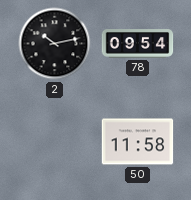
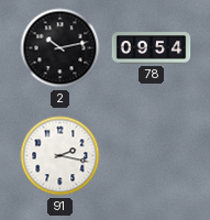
91: none -> 2:17 (60, 156)
50: 11:58 -> none (138, 142)
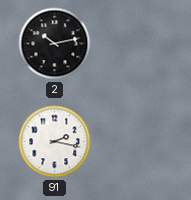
78: 09:54 -> none (152, 48)
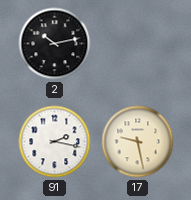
17: none -> 9:28 (138, 142)
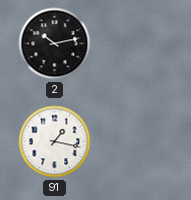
91: 2:17 -> 1:17 (55, 142)
17: 9:28 -> none (138, 142)
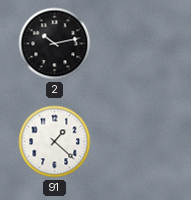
91: 1:17 -> 1:22 (55, 142)
